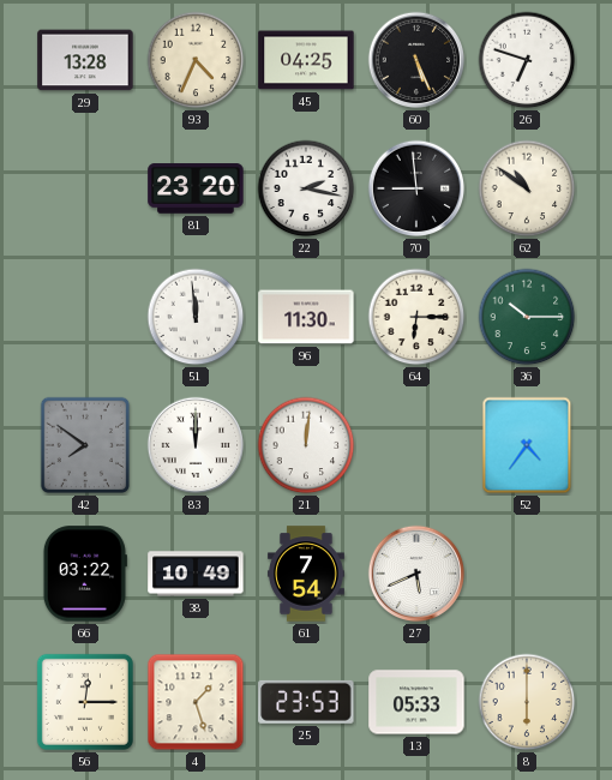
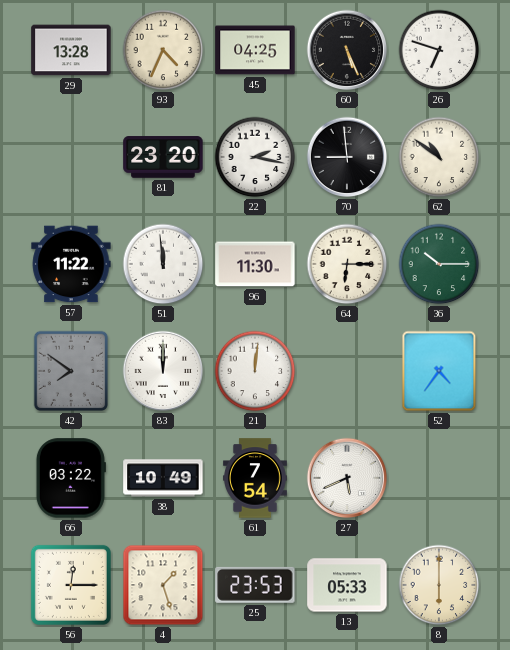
57: none -> 11:22 (71, 264)
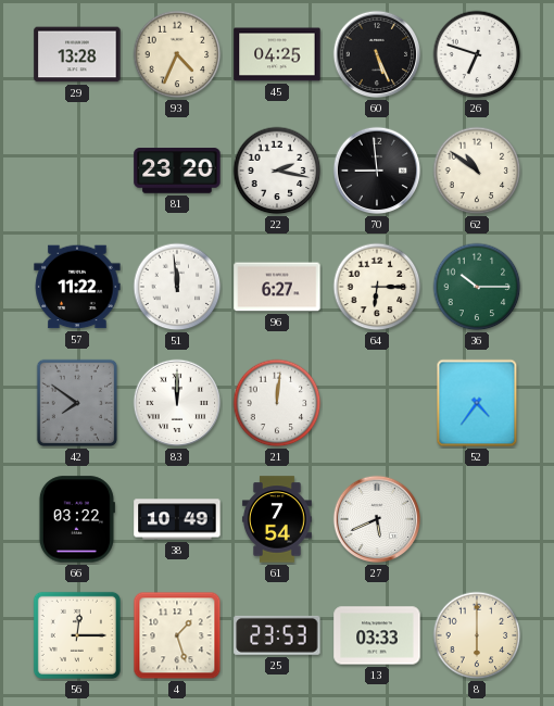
96: 11:30 -> 6:27 (277, 287)
13: 05:33 -> 03:33 (377, 635)
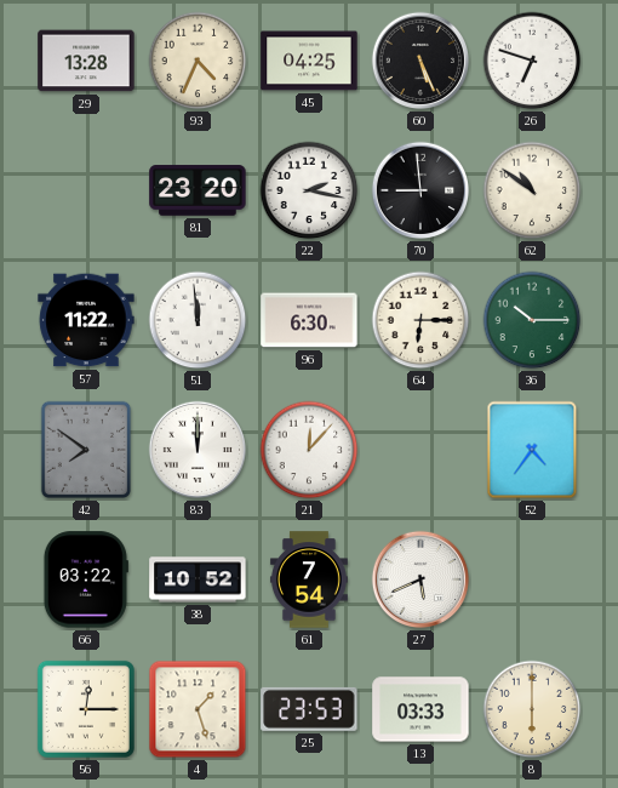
96: 6:27 -> 6:30 (309, 320)
21: 12:01 -> 12:07 (309, 450)
38: 10:49 -> 10:52 (198, 579)
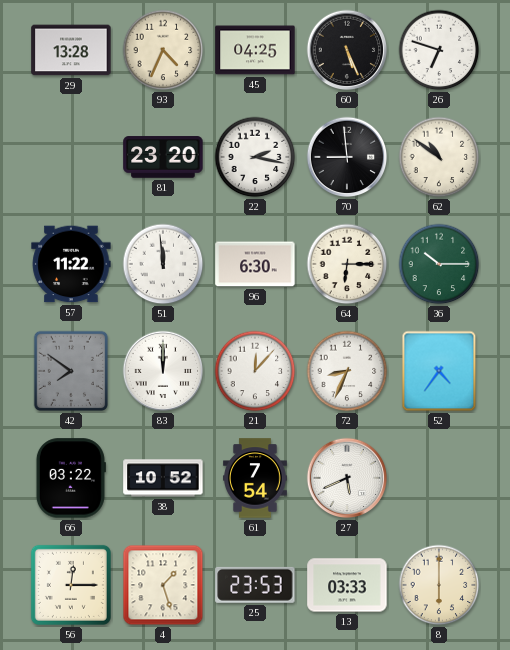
72: none -> 8:34 (347, 371)
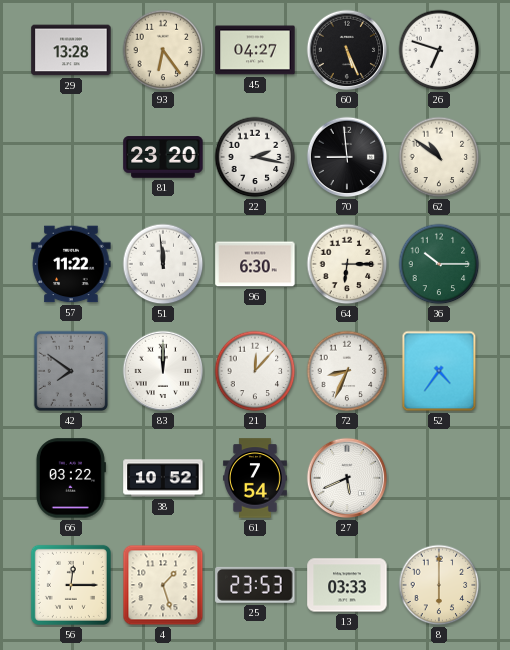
93: 4:34 -> 6:24 (163, 50)
45: 04:25 -> 04:27 (255, 50)
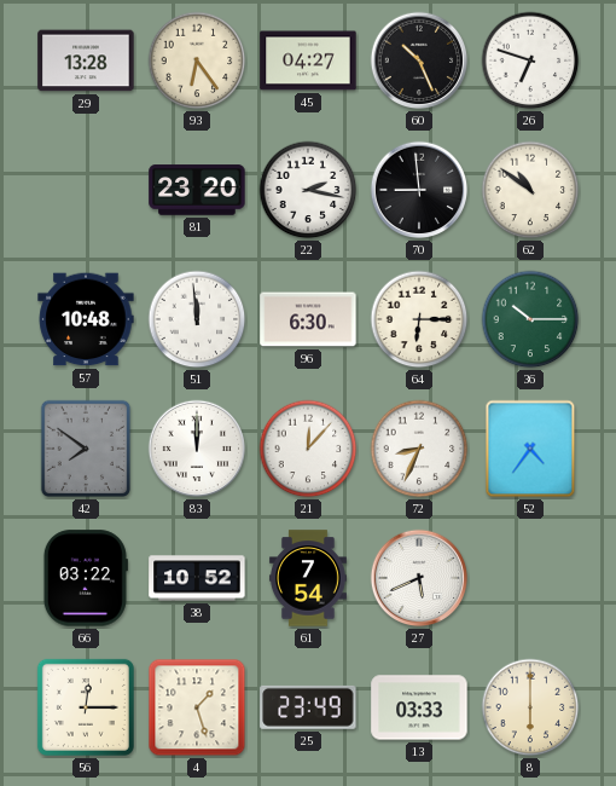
60: 5:26 -> 10:26 (419, 60)
57: 11:22 -> 10:48 (86, 319)
25: 23:53 -> 23:49 (308, 707)
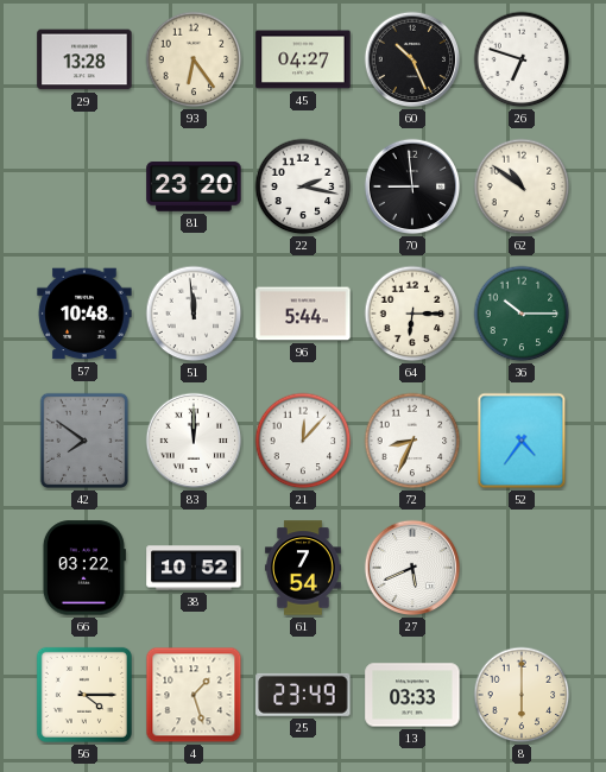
96: 6:30 -> 5:44 (303, 314)
56: 12:15 -> 4:15 (84, 695)
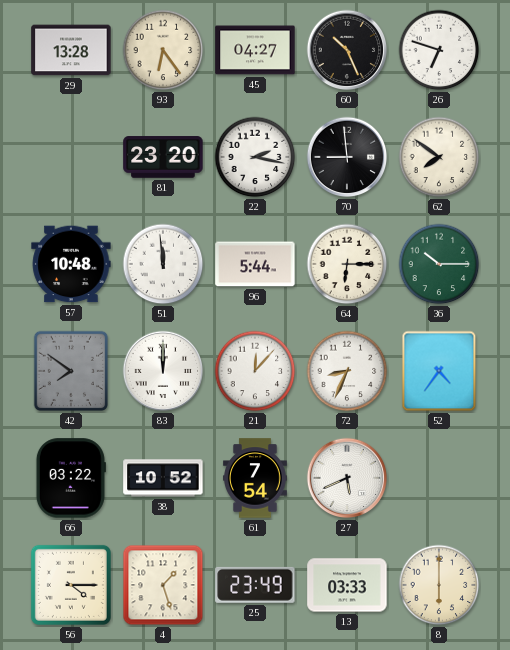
62: 10:51 -> 7:51 (439, 157)
